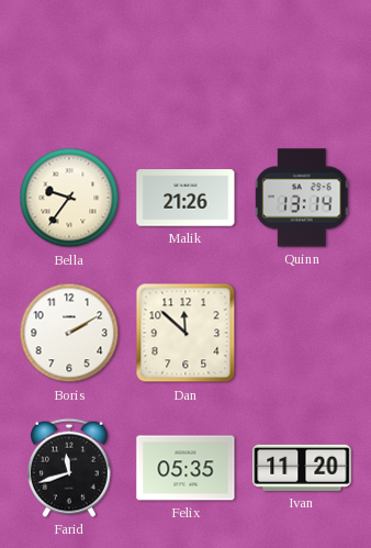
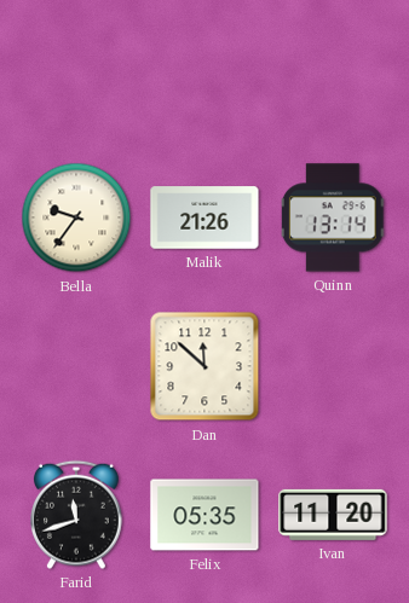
Boris: 2:10 -> none (69, 333)
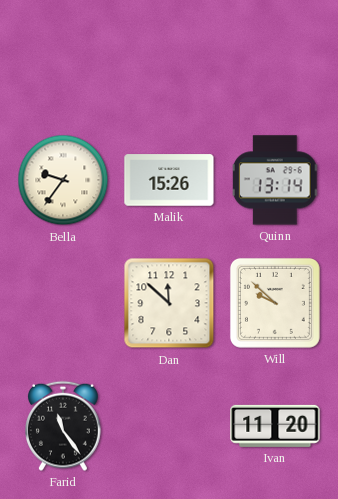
Malik: 21:26 -> 15:26 (169, 180)
Will: none -> 9:52 (275, 303)
Farid: 11:42 -> 11:24 (64, 426)
Felix: 05:35 -> none (204, 515)
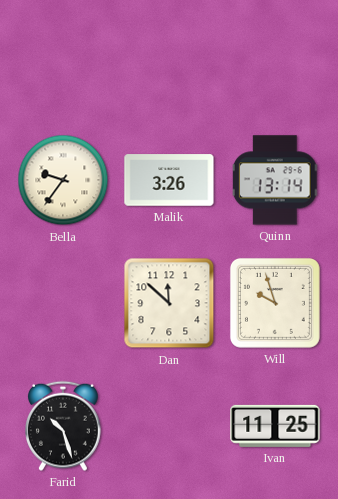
Malik: 15:26 -> 3:26 (169, 180)
Will: 9:52 -> 9:57 (275, 303)
Farid: 11:24 -> 10:27 (64, 426)
Ivan: 11:20 -> 11:25 (275, 426)
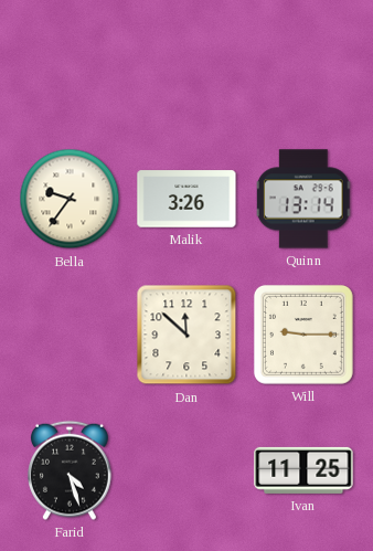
Will: 9:57 -> 9:15 (303, 335)
Farid: 10:27 -> 4:27 (71, 470)
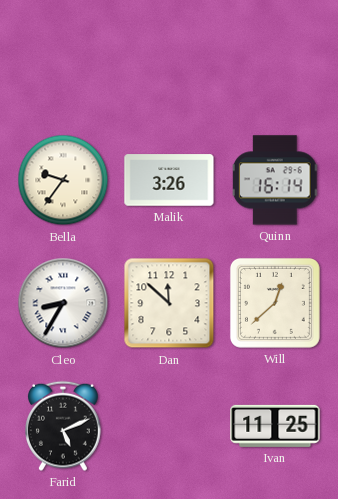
Quinn: 13:14 -> 16:14 (275, 180)
Cleo: none -> 8:35 (63, 303)
Will: 9:15 -> 12:38 (275, 303)
Farid: 4:27 -> 5:11 (64, 426)
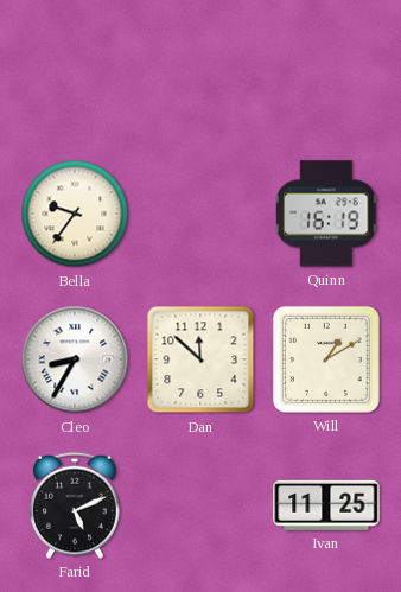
Malik: 3:26 -> none (169, 180)
Quinn: 16:14 -> 16:19 (326, 214)
Will: 12:38 -> 1:10 (326, 359)
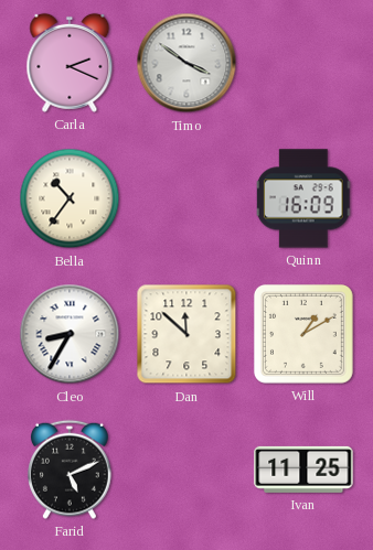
Carla: none -> 2:19 (70, 63)
Timo: none -> 3:51 (186, 63)
Bella: 9:36 -> 10:36 (70, 198)
Quinn: 16:19 -> 16:09 (303, 198)
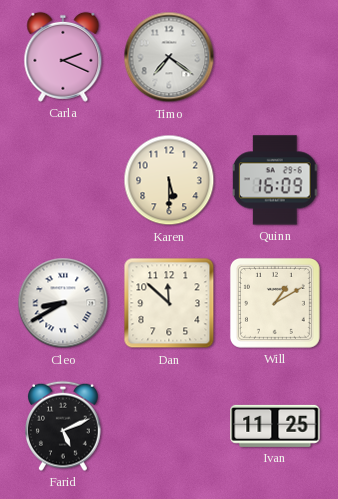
Timo: 3:51 -> 7:21 (169, 57)
Bella: 10:36 -> none (70, 198)
Karen: none -> 5:30 (169, 180)
Cleo: 8:35 -> 8:40 (63, 303)
